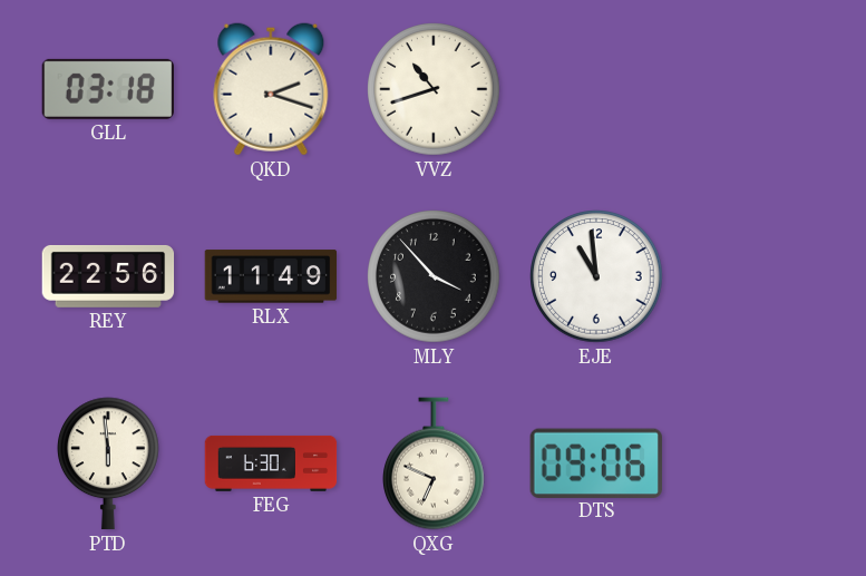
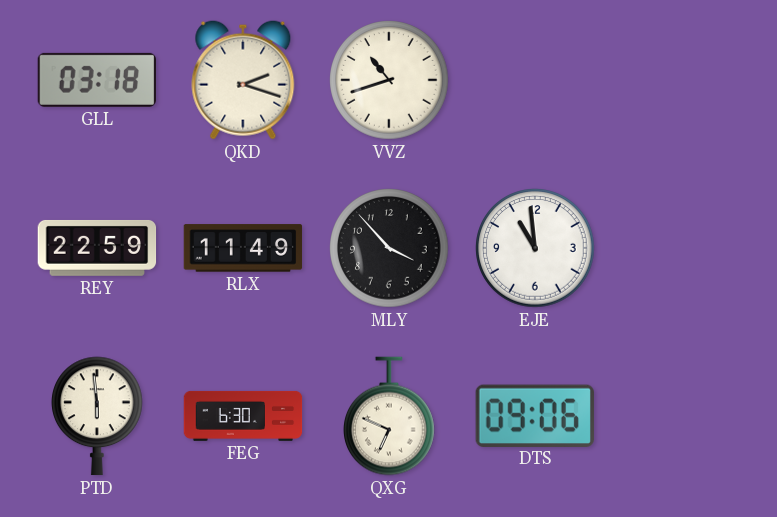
REY: 22:56 -> 22:59 (97, 248)
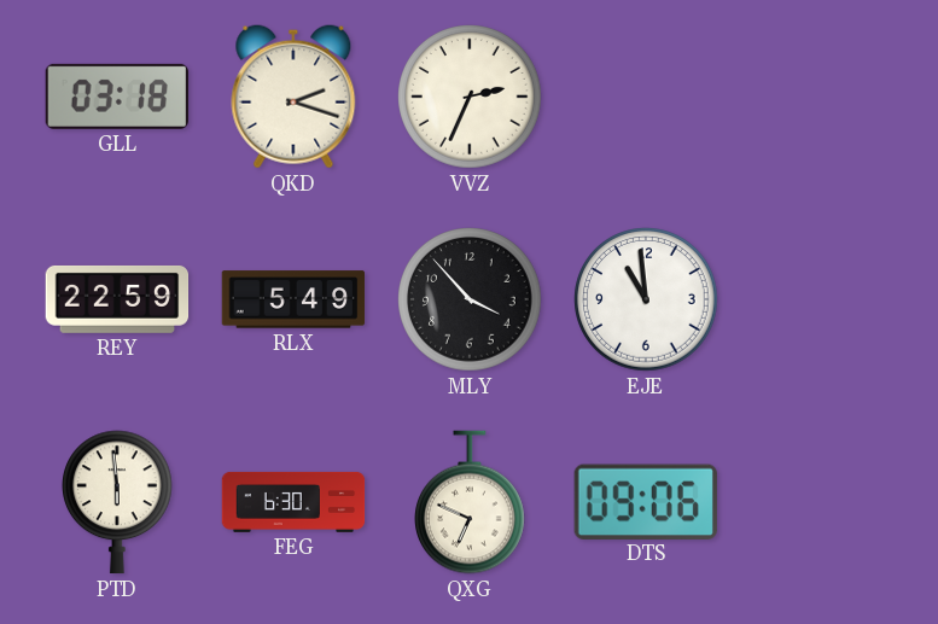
VVZ: 10:42 -> 2:34 (470, 97)
RLX: 11:49 -> 5:49 (293, 299)
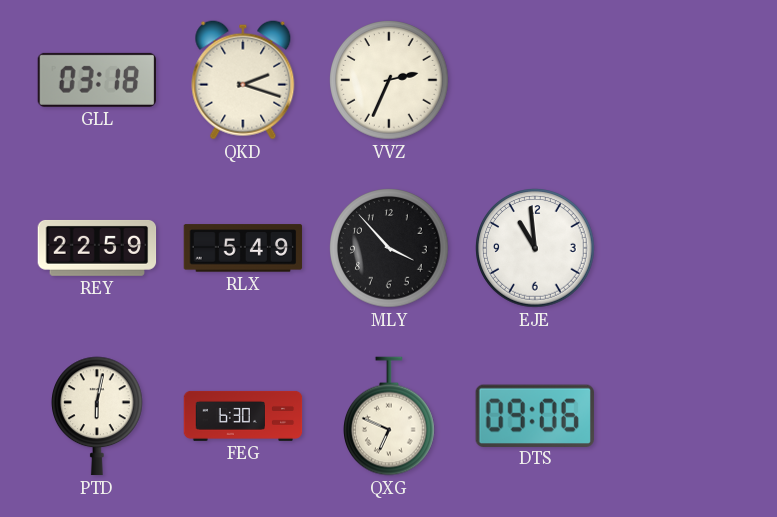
PTD: 5:59 -> 6:02 (98, 416)
